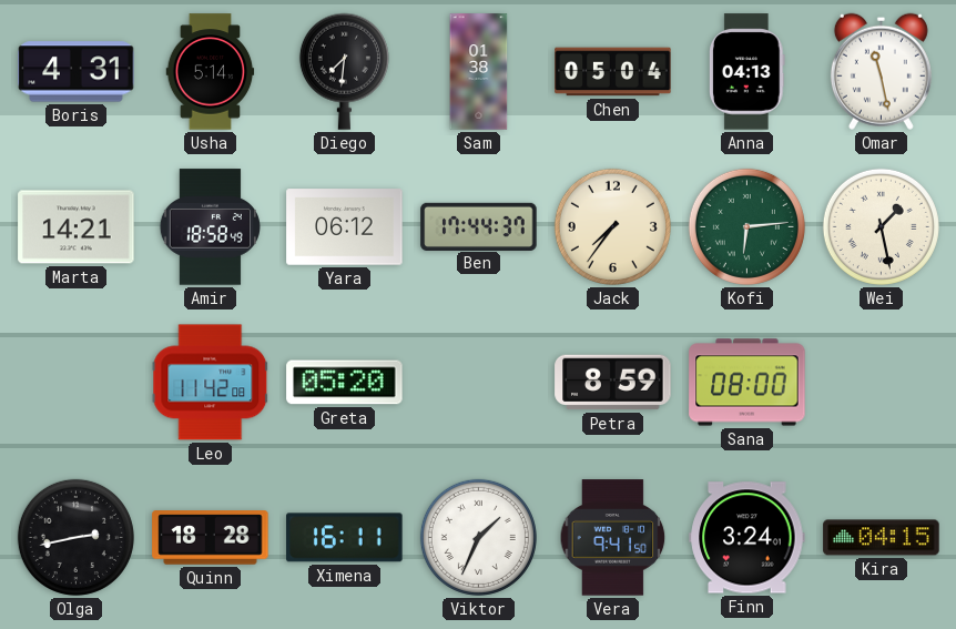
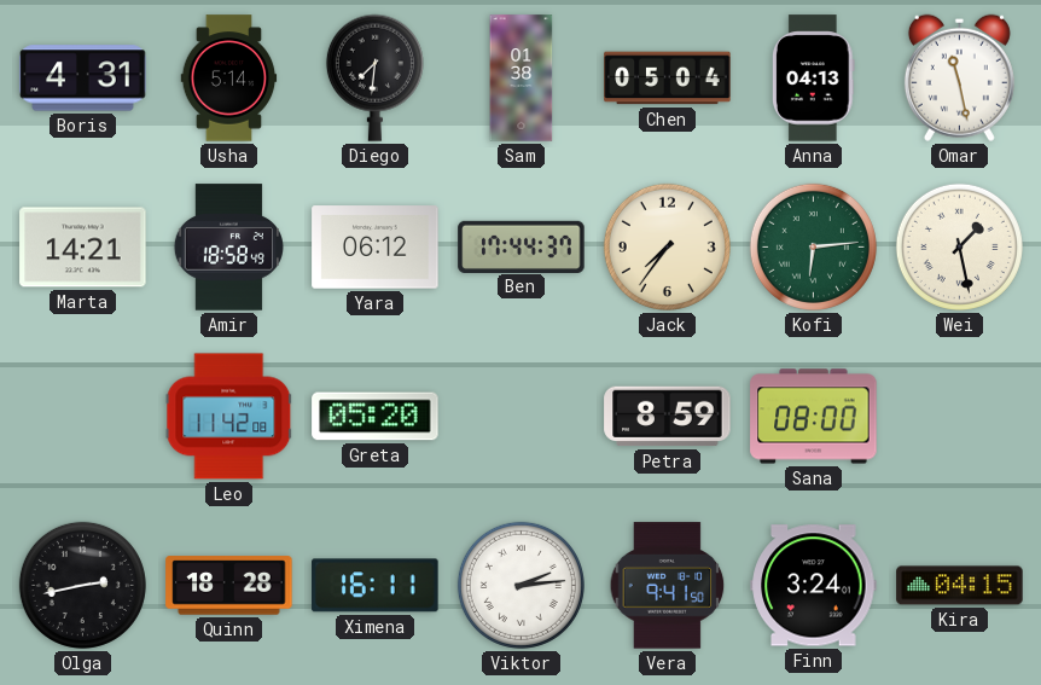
Viktor: 1:34 -> 2:14 (520, 585)
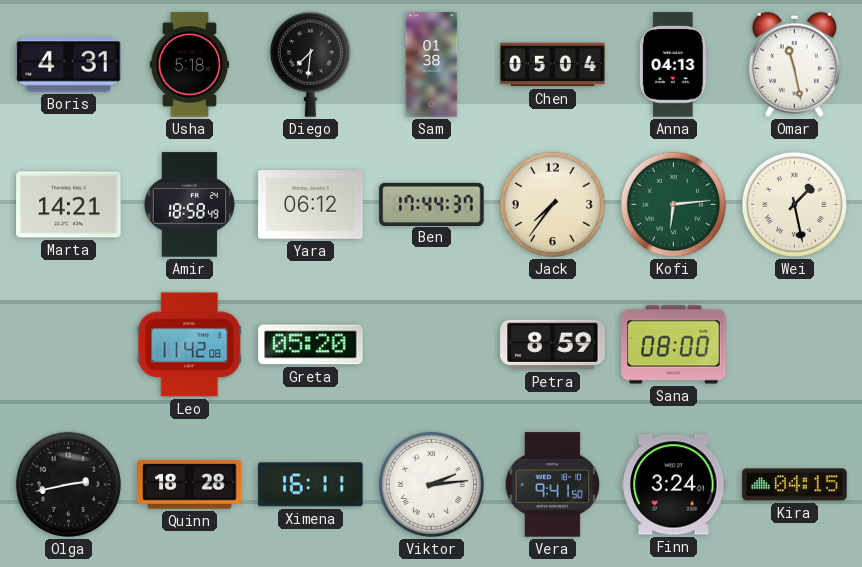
Usha: 5:14 -> 5:18 (190, 65)
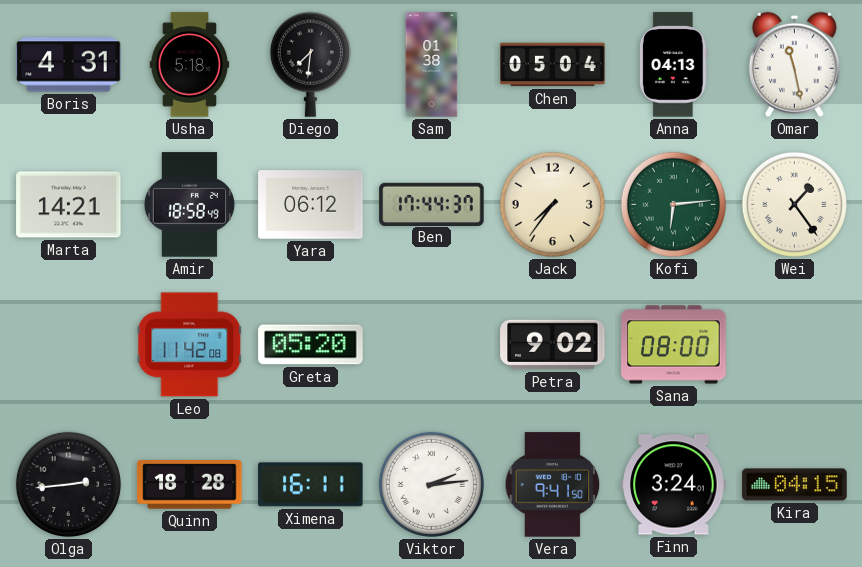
Wei: 1:28 -> 1:24 (794, 204)
Petra: 8:59 -> 9:02 (553, 345)
Olga: 2:43 -> 2:44 (68, 484)
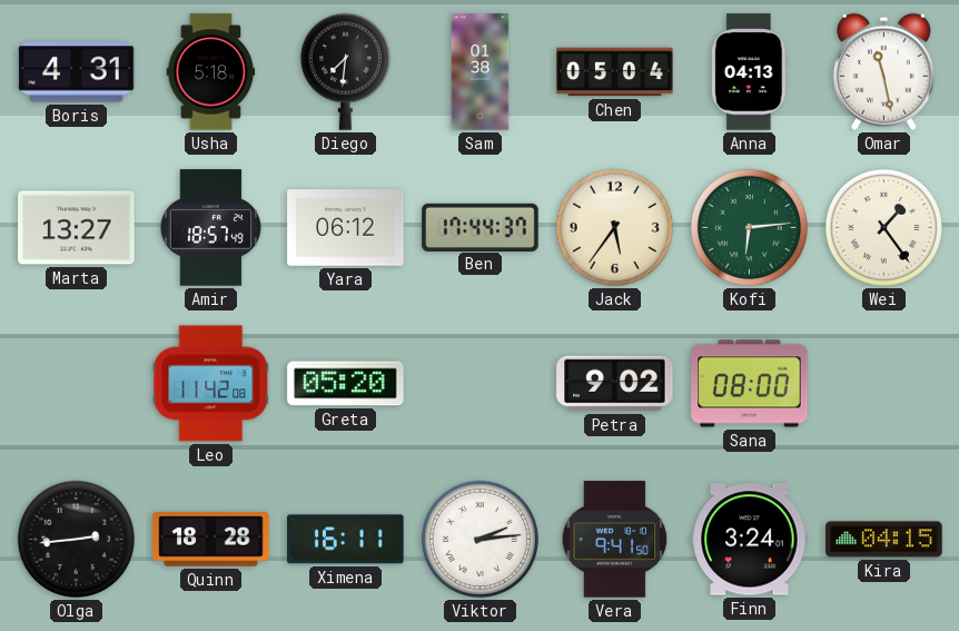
Marta: 14:21 -> 13:27 (77, 228)
Amir: 18:58 -> 18:57 (210, 228)
Jack: 7:36 -> 5:36 (614, 227)
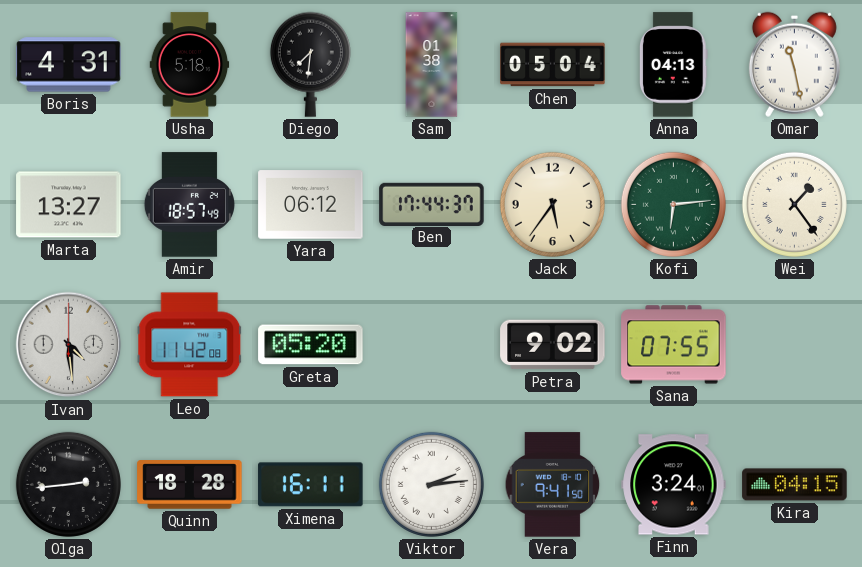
Ivan: none -> 4:29 (69, 345)
Sana: 08:00 -> 07:55 (674, 345)
